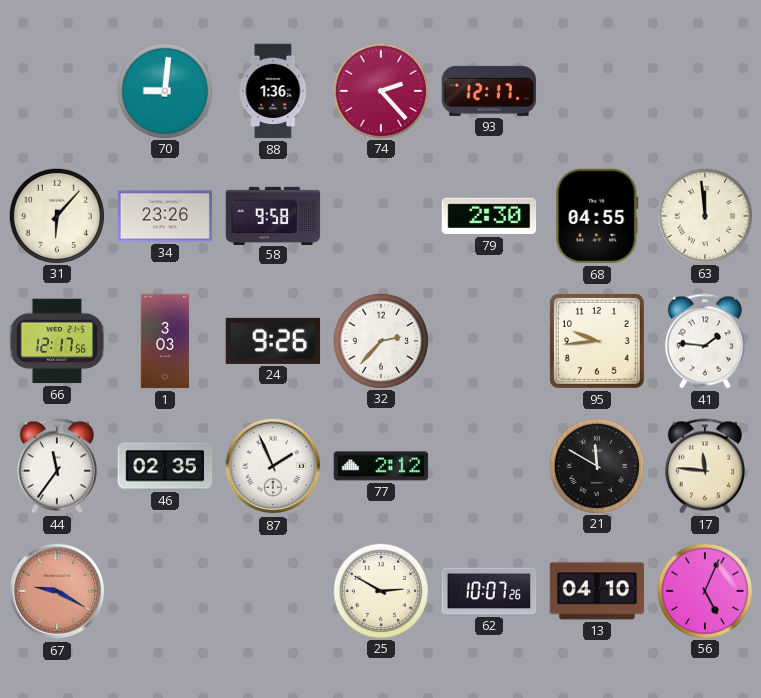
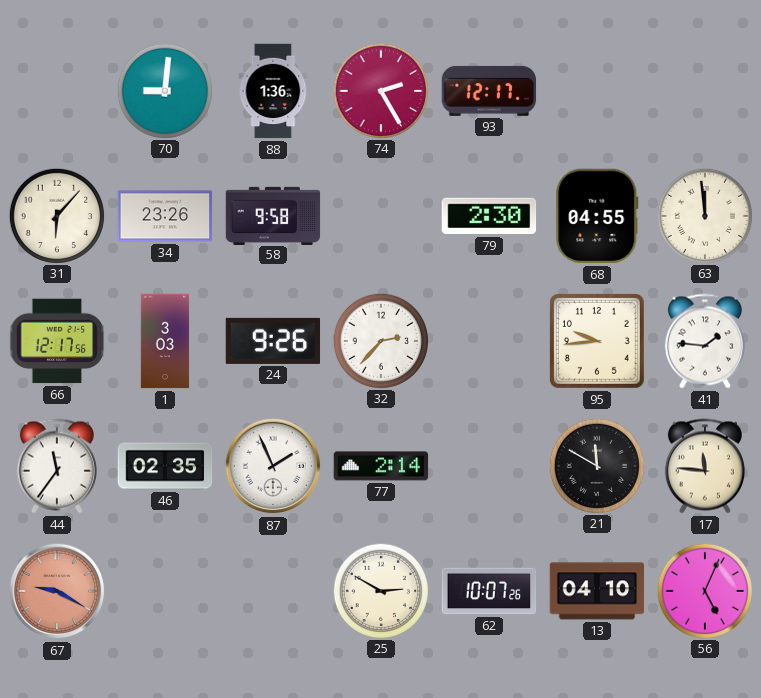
74: 2:23 -> 2:25 (380, 90)
77: 2:12 -> 2:14 (381, 466)
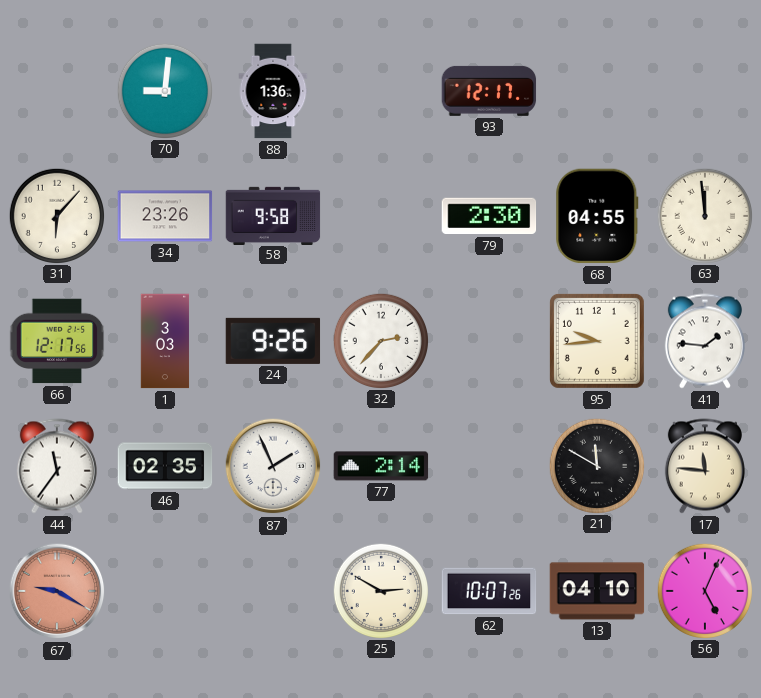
74: 2:25 -> none (380, 90)
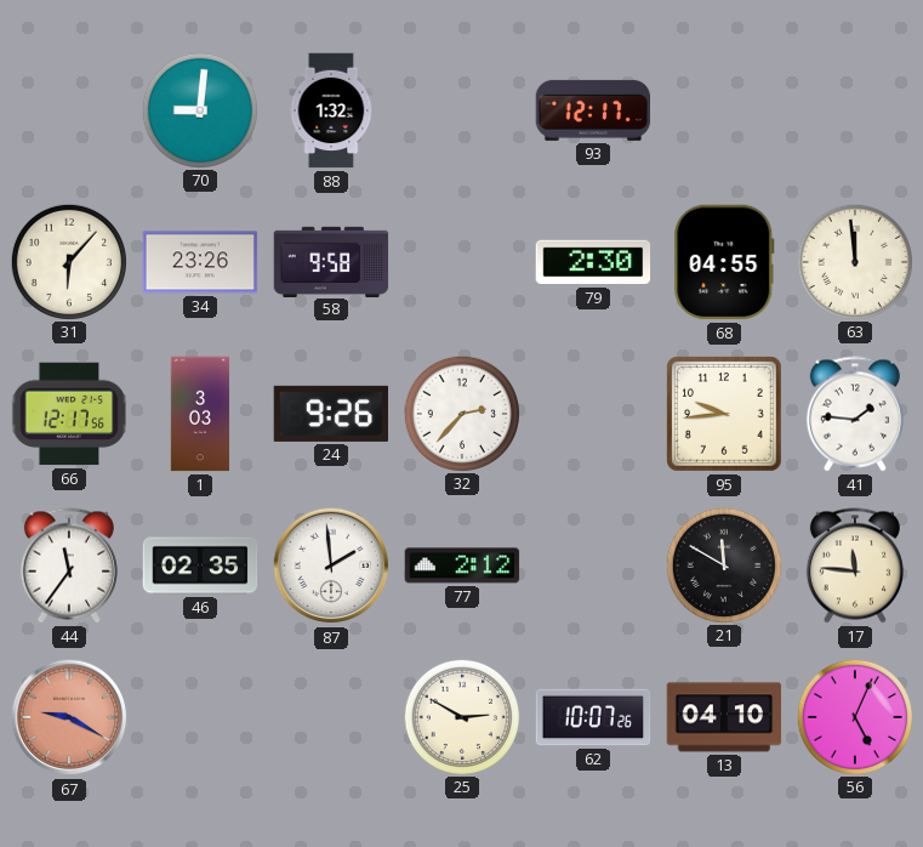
88: 1:36 -> 1:32 (331, 110)
87: 1:56 -> 1:59 (331, 565)
77: 2:14 -> 2:12 (462, 565)
